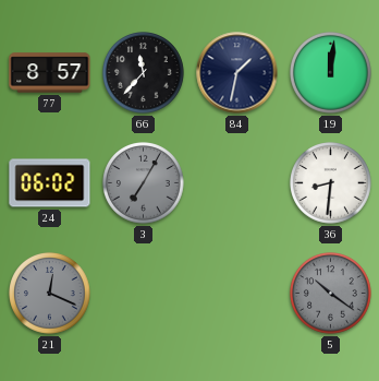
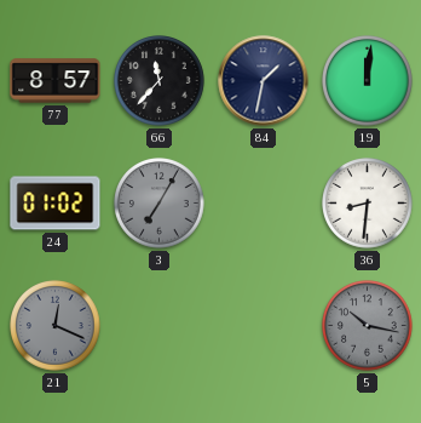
24: 06:02 -> 01:02 (56, 204)
5: 10:21 -> 10:17 (368, 326)
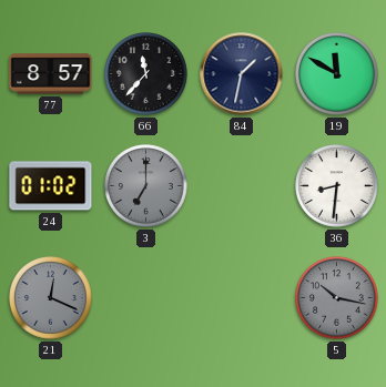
19: 12:01 -> 11:50 (337, 74)
3: 7:05 -> 7:00 (146, 186)
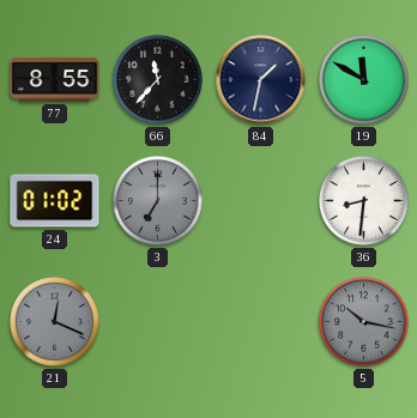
77: 8:57 -> 8:55 (55, 80)
